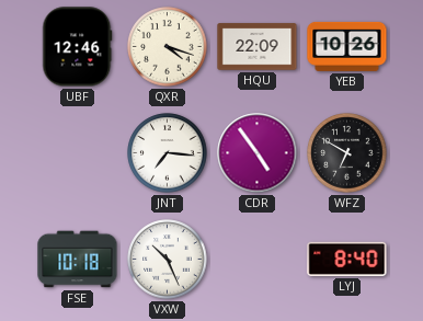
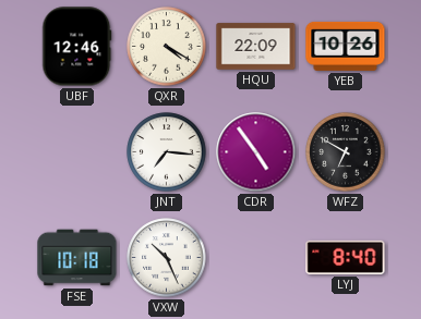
QXR: 4:18 -> 4:20 (167, 47)
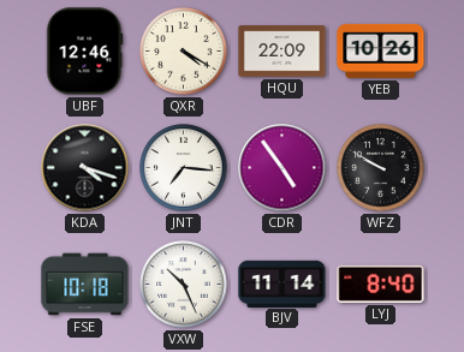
KDA: none -> 4:18 (85, 168)
WFZ: 6:50 -> 9:50 (381, 168)
BJV: none -> 11:14 (282, 284)
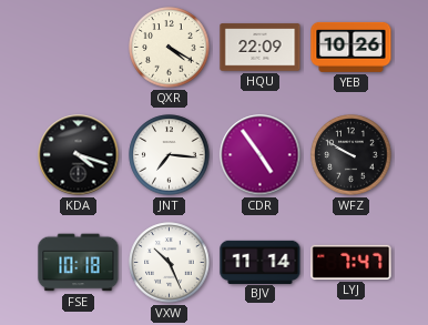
UBF: 12:46 -> none (85, 52)
LYJ: 8:40 -> 7:47 (351, 262)
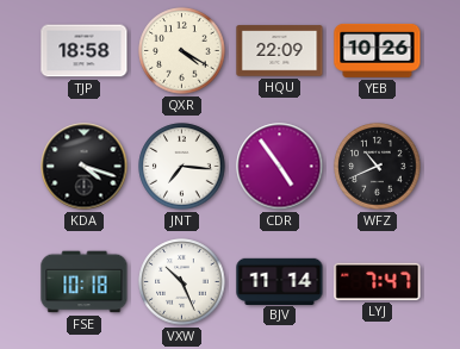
TJP: none -> 18:58 (85, 51)
WFZ: 9:50 -> 10:41 (378, 167)
